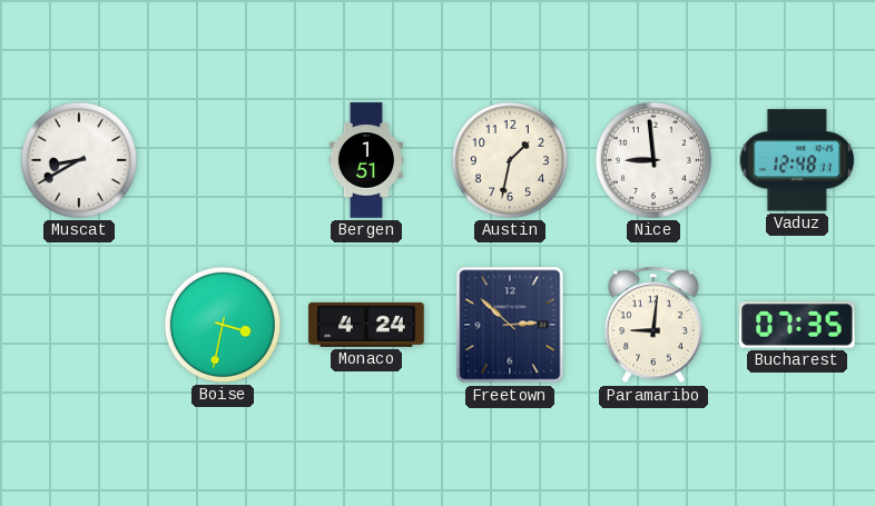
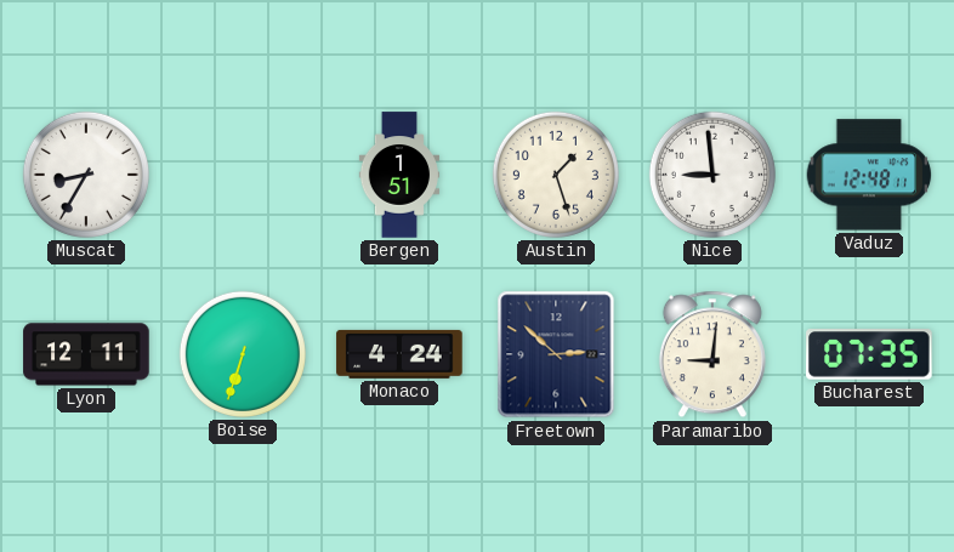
Muscat: 8:40 -> 8:35 (86, 175)
Austin: 1:32 -> 1:27 (556, 175)
Lyon: none -> 12:11 (86, 354)
Boise: 3:32 -> 6:33 (243, 354)
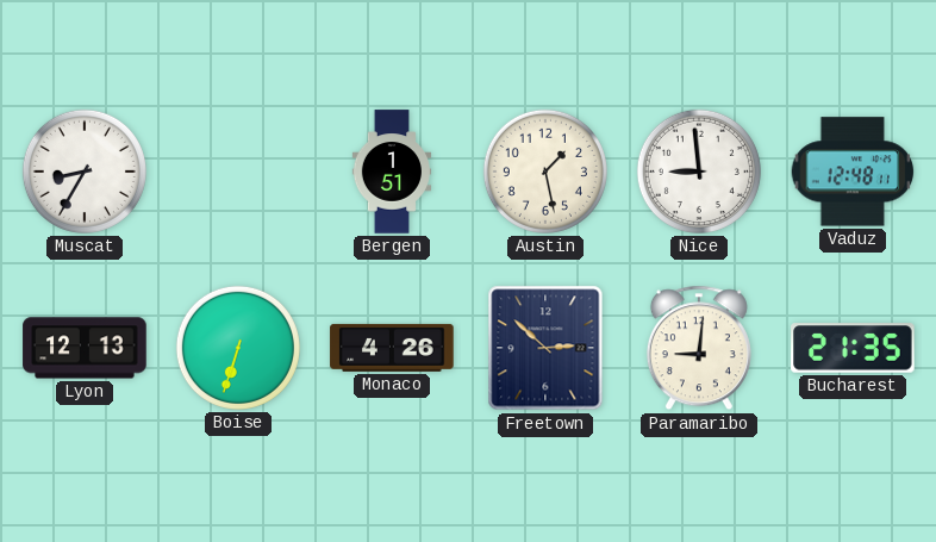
Austin: 1:27 -> 1:28 (545, 172)
Lyon: 12:11 -> 12:13 (85, 348)
Monaco: 4:24 -> 4:26 (392, 348)
Bucharest: 07:35 -> 21:35 (853, 348)
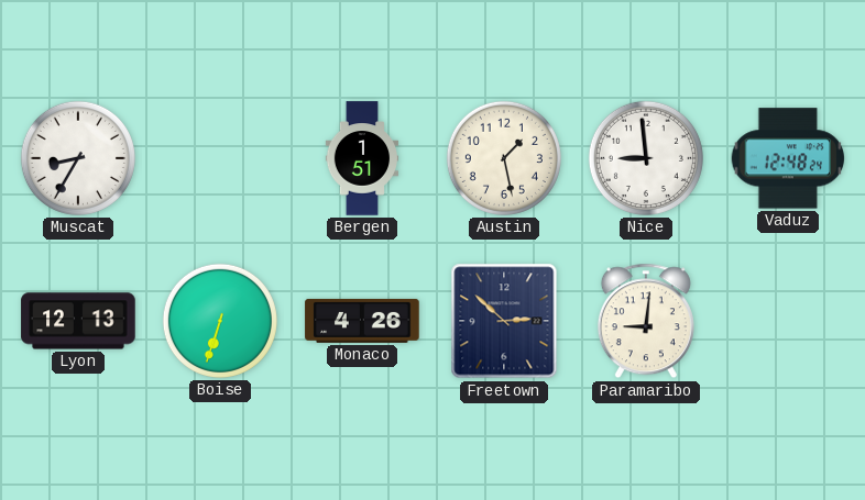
Vaduz: 12:48:11 -> 12:48:24 (788, 158)
Bucharest: 21:35 -> none (853, 348)
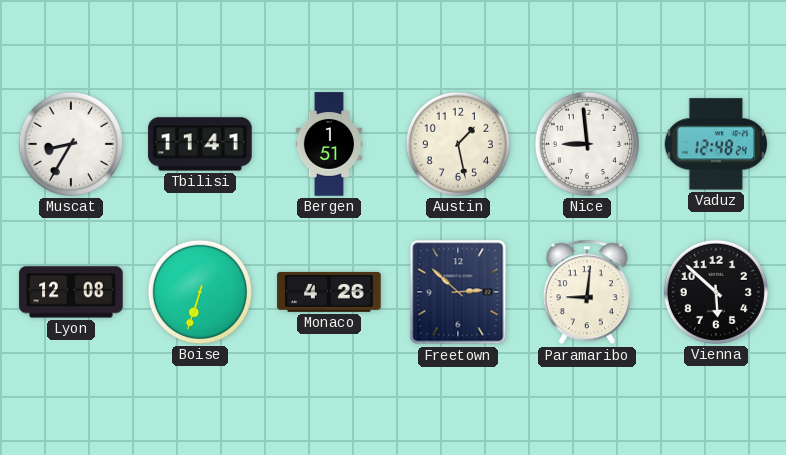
Tbilisi: none -> 11:41 (200, 144)
Lyon: 12:13 -> 12:08 (71, 292)
Vienna: none -> 5:52 (716, 292)
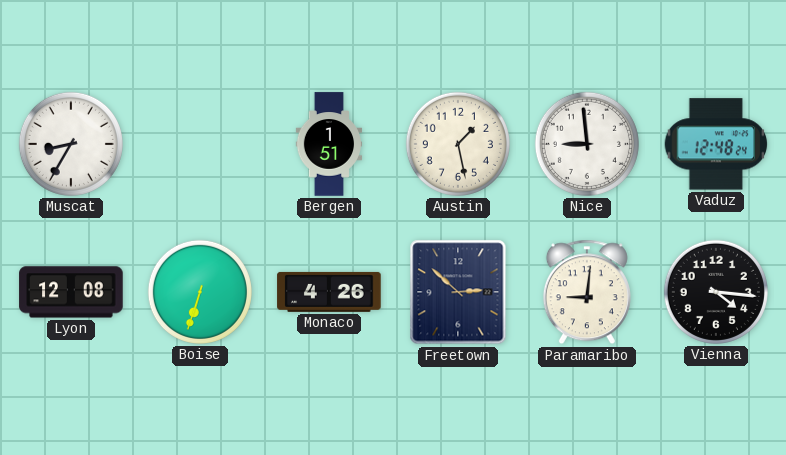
Tbilisi: 11:41 -> none (200, 144)
Vienna: 5:52 -> 4:16 (716, 292)
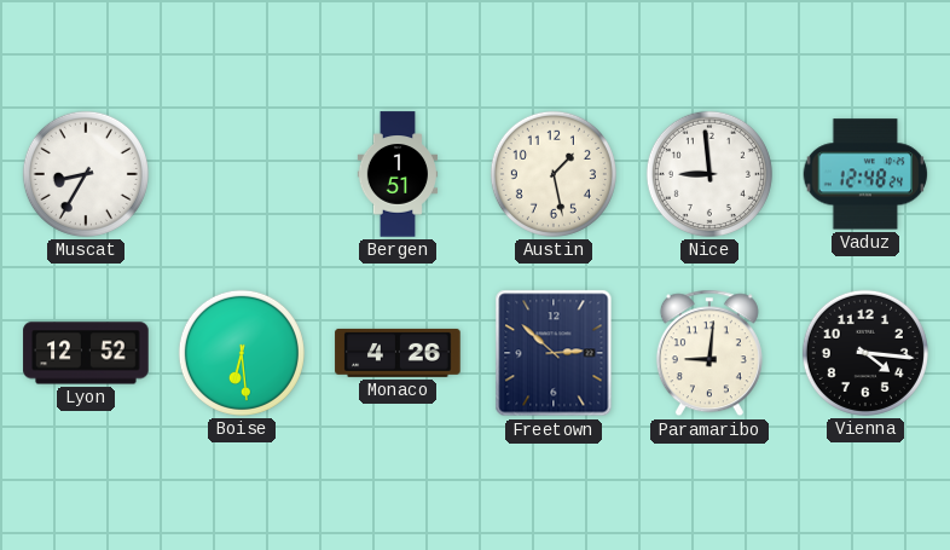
Lyon: 12:08 -> 12:52 (86, 353)
Boise: 6:33 -> 6:29 (242, 353)
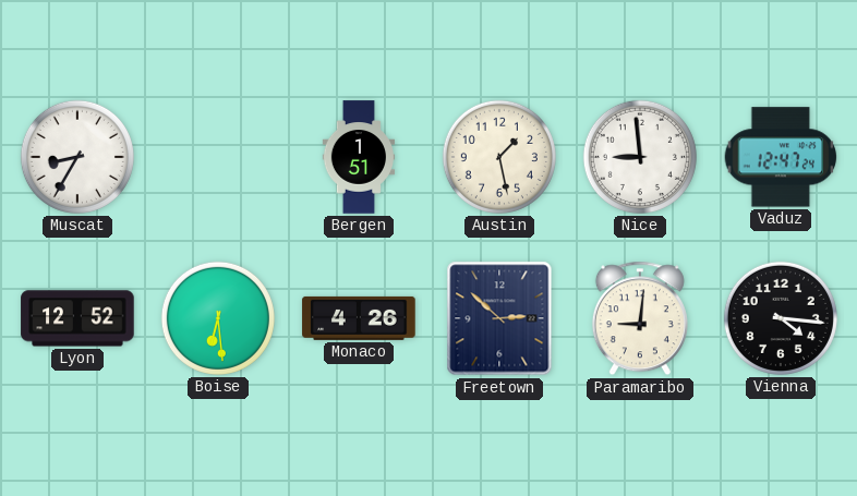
Vaduz: 12:48 -> 12:47 (781, 157)
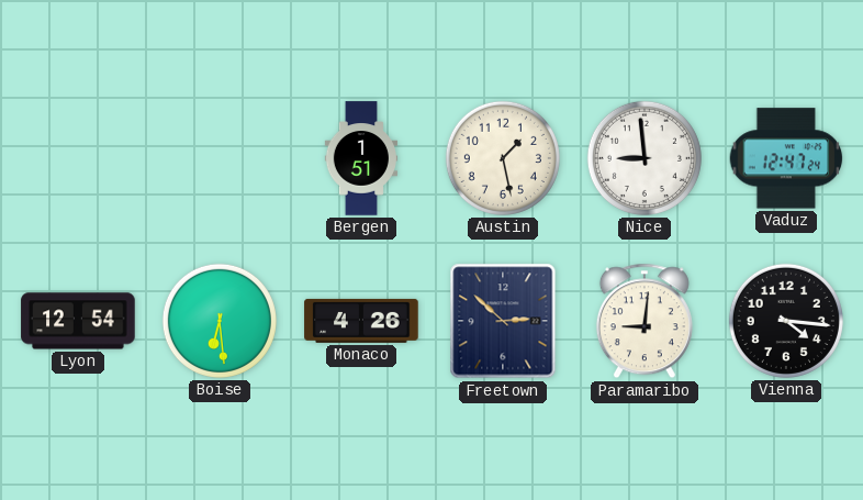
Muscat: 8:35 -> none (77, 157)
Lyon: 12:52 -> 12:54 (78, 321)
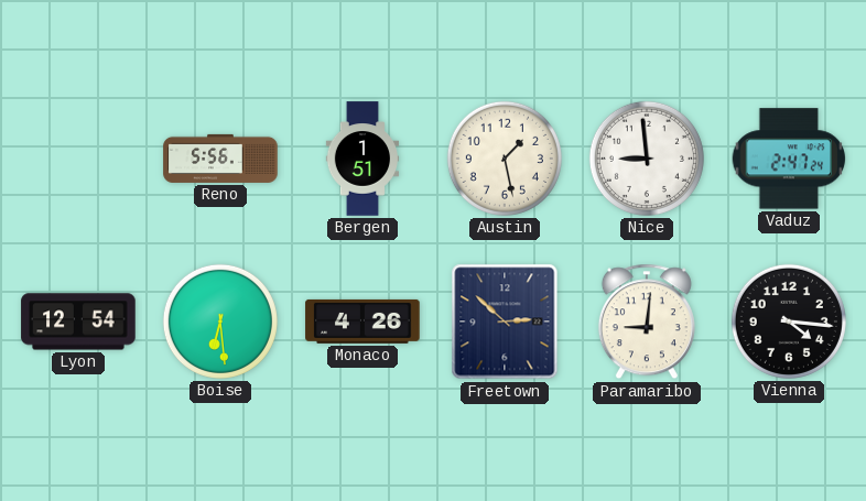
Reno: none -> 5:56 (220, 159)
Vaduz: 12:47 -> 2:47 (789, 159)
